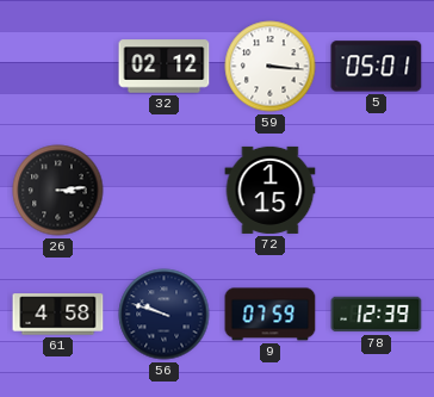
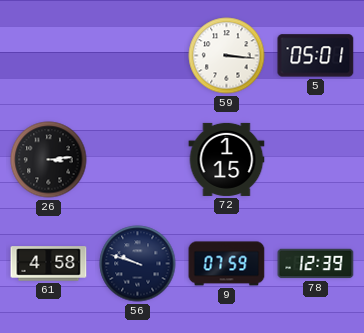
32: 02:12 -> none (165, 67)
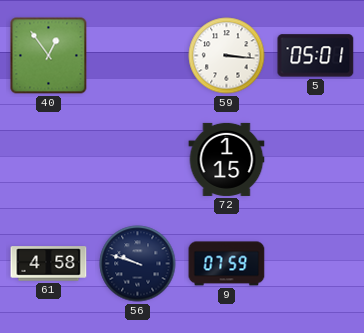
40: none -> 12:54 (49, 56)
26: 3:14 -> none (49, 160)
78: 12:39 -> none (316, 264)
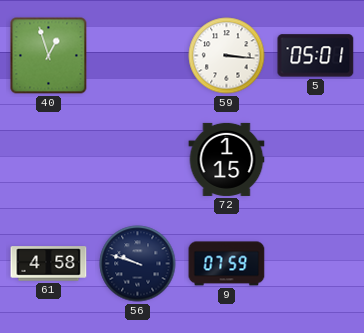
40: 12:54 -> 12:57 (49, 56)
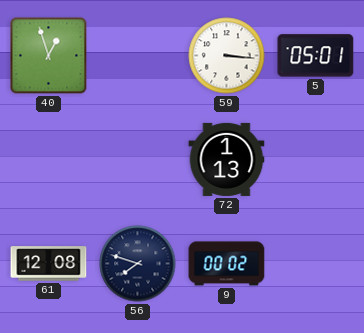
72: 1:15 -> 1:13 (227, 159)
61: 4:58 -> 12:08 (49, 264)
56: 9:48 -> 7:48 (138, 264)
9: 07:59 -> 00:02 (227, 264)
